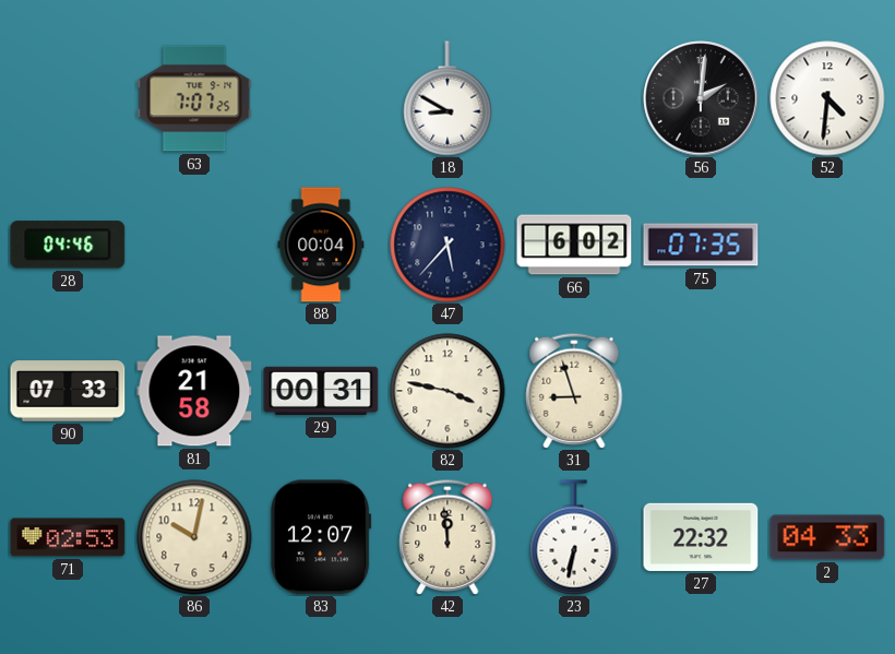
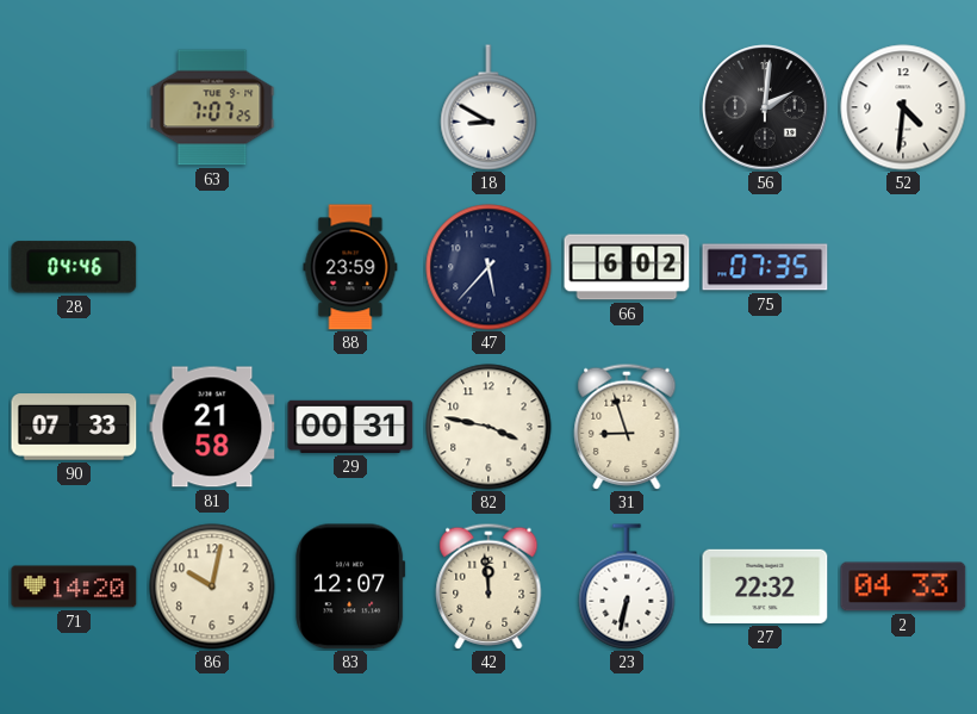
88: 00:04 -> 23:59 (350, 267)
71: 02:53 -> 14:20 (74, 586)
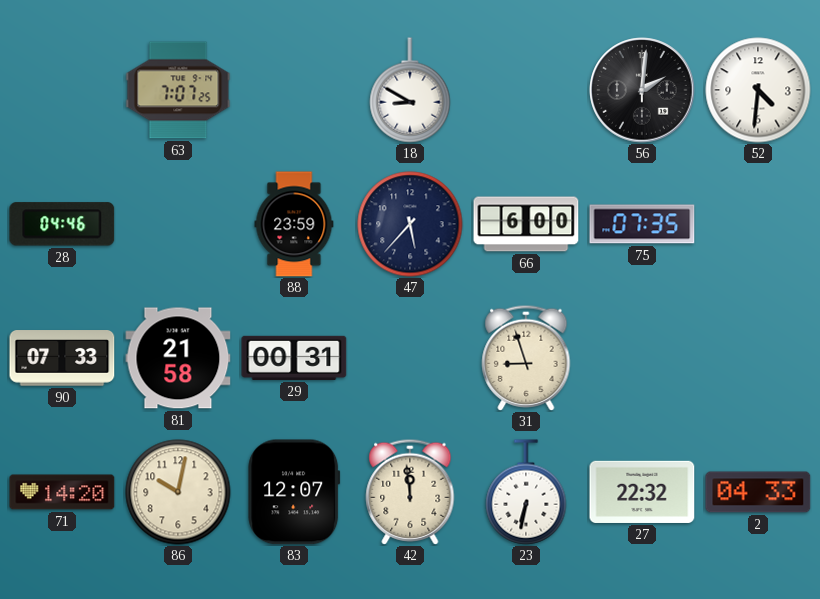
66: 6:02 -> 6:00 (526, 224)
82: 3:47 -> none (488, 427)
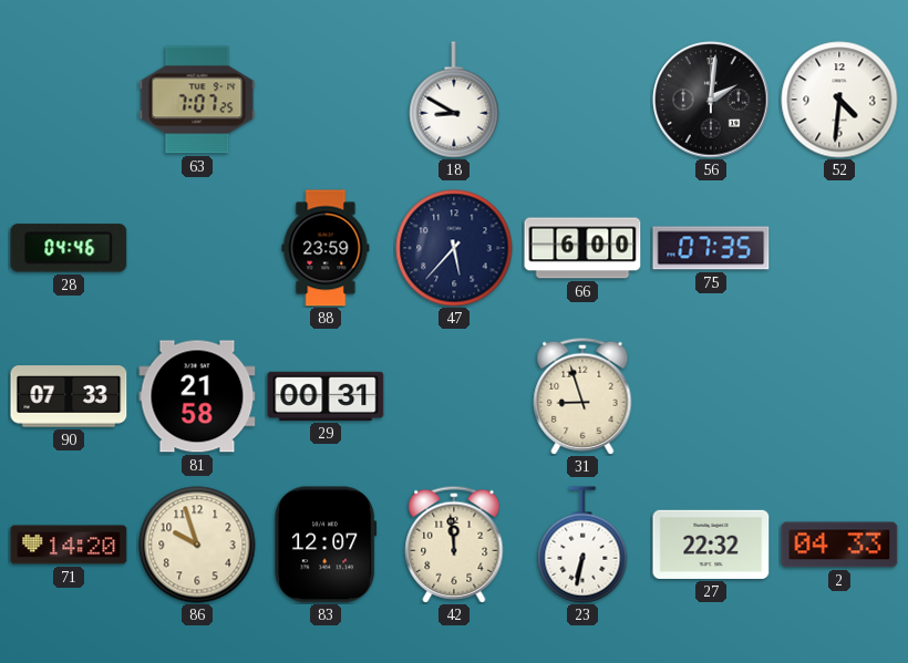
86: 10:02 -> 9:57 (197, 545)
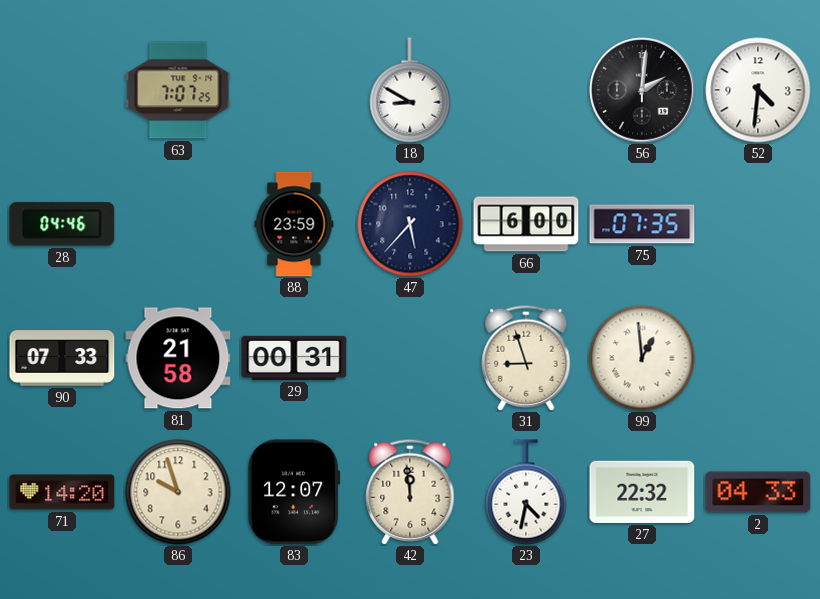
99: none -> 12:59 (642, 358)
23: 6:32 -> 4:32 (526, 492)
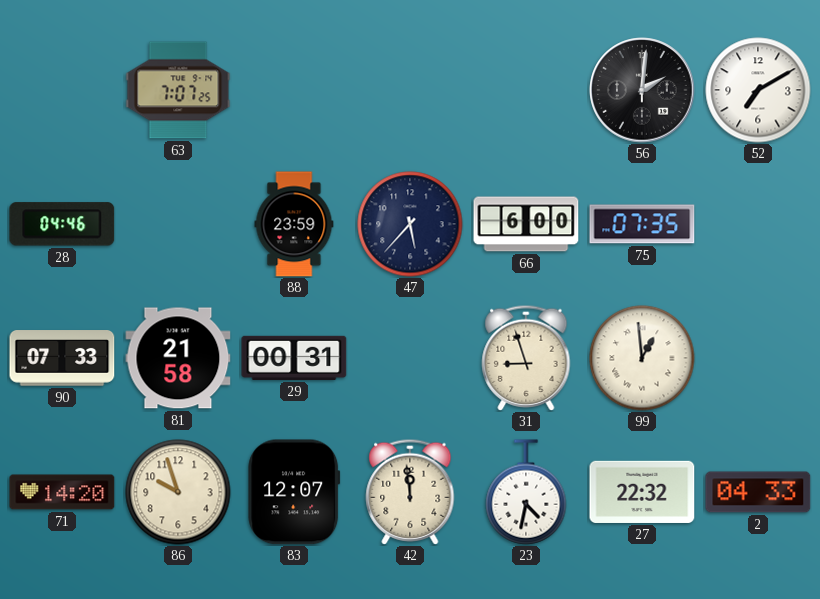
18: 8:50 -> none (410, 90)
52: 4:31 -> 7:10 (758, 90)
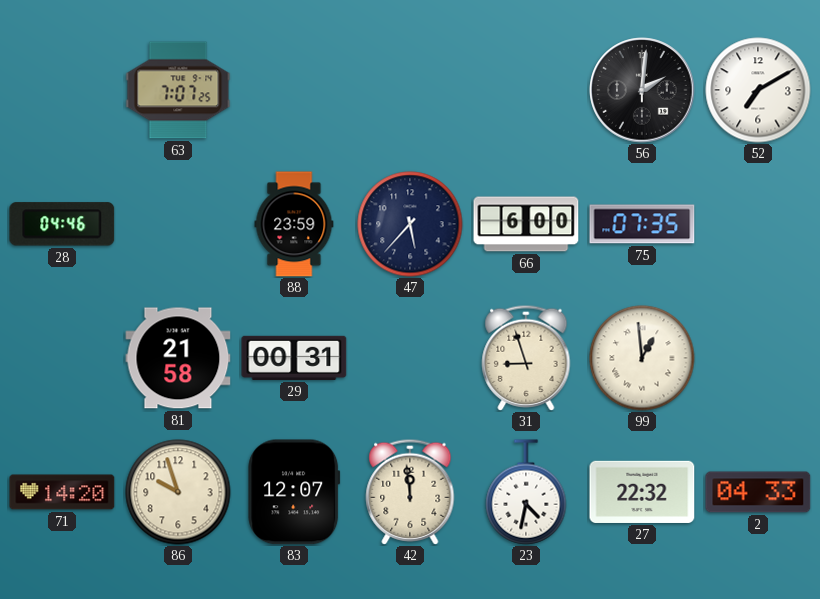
90: 07:33 -> none (62, 358)
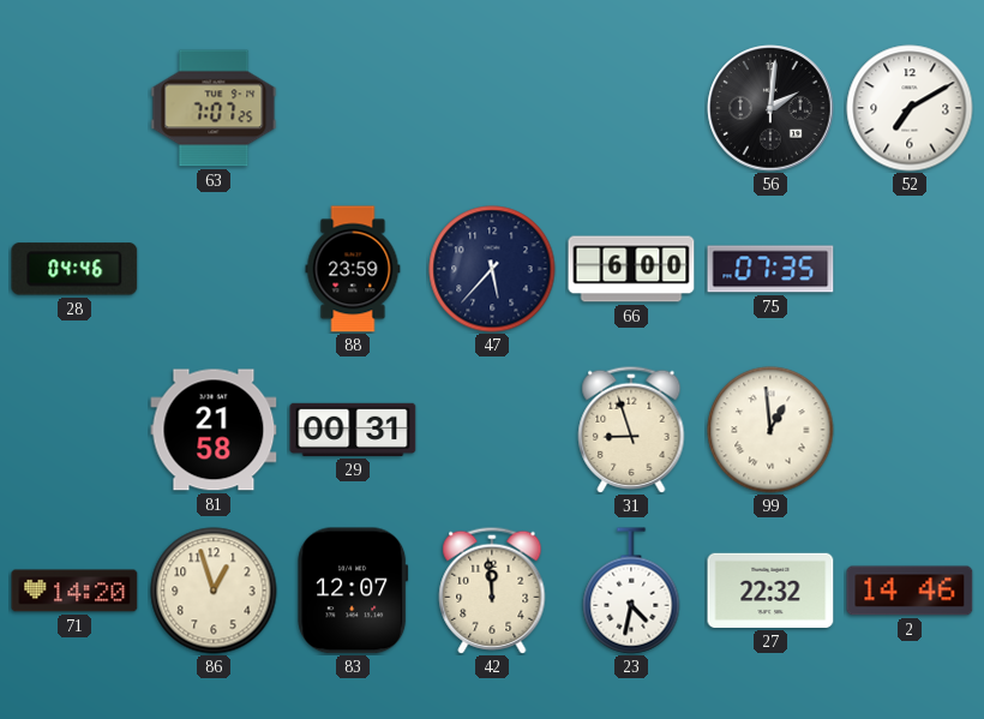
86: 9:57 -> 12:57 (214, 591)
2: 04:33 -> 14:46 (910, 591)
